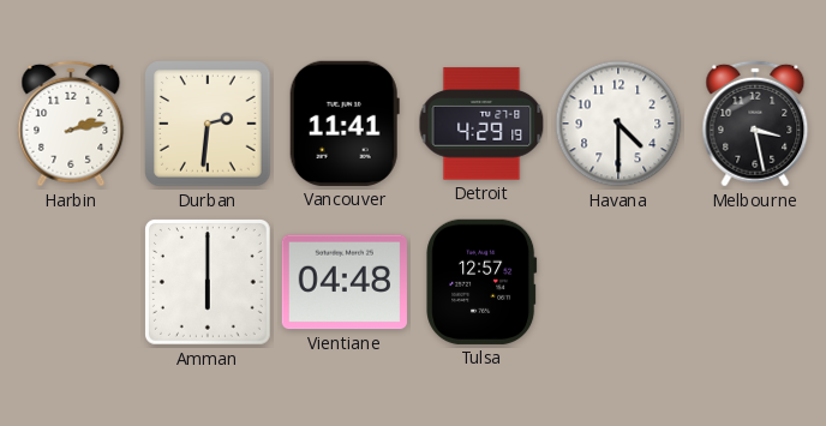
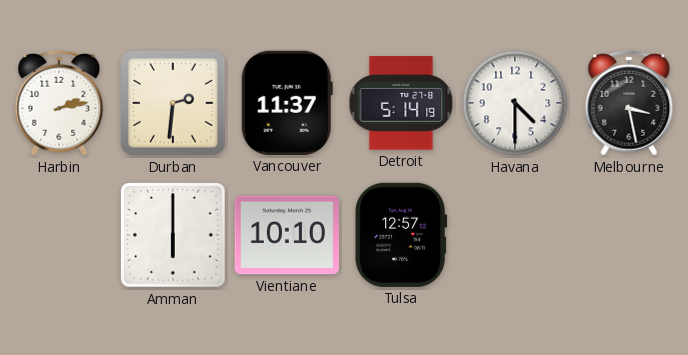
Vancouver: 11:41 -> 11:37 (287, 103)
Detroit: 4:29 -> 5:14 (401, 103)
Vientiane: 04:48 -> 10:10 (287, 235)
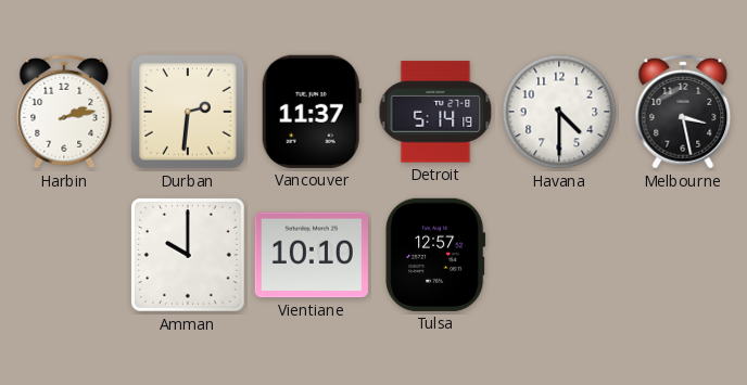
Amman: 6:00 -> 10:00 (189, 256)
